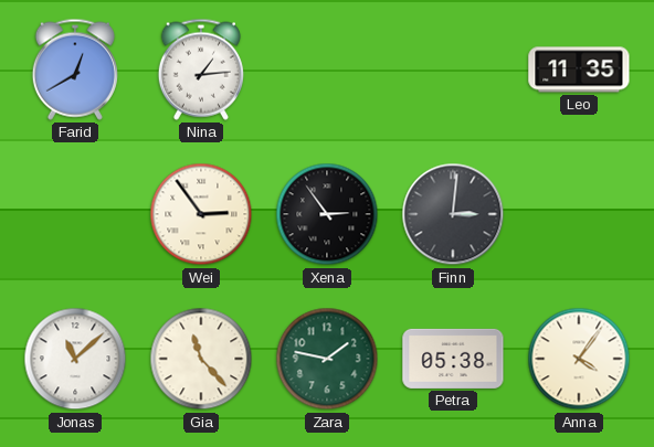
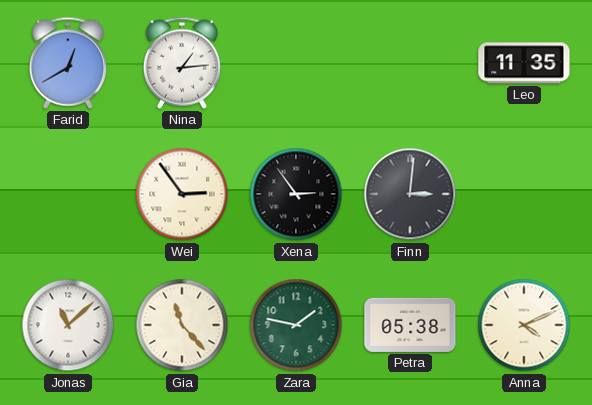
Anna: 4:06 -> 4:11 (524, 325)
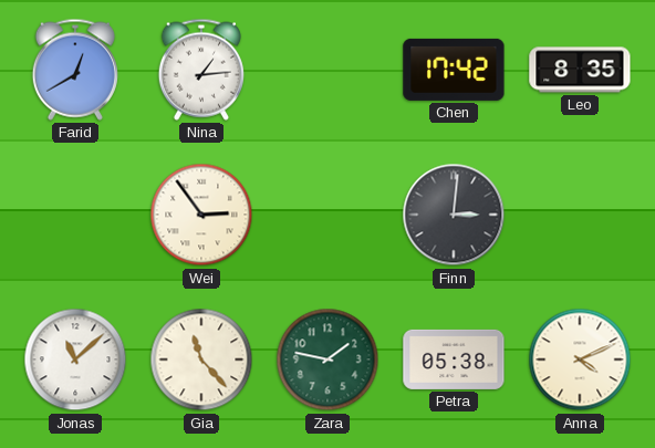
Chen: none -> 17:42 (454, 70)
Leo: 11:35 -> 8:35 (580, 70)
Xena: 2:54 -> none (296, 194)
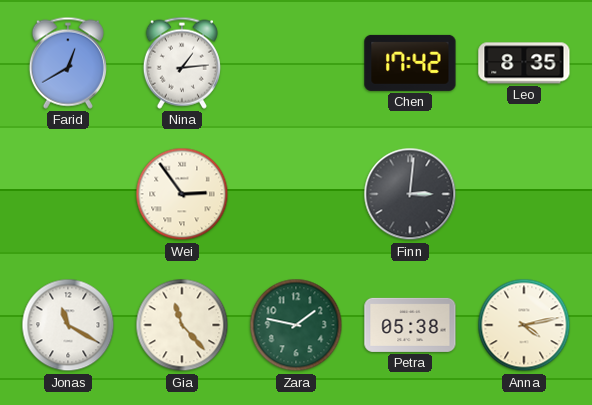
Jonas: 11:08 -> 11:20 (68, 325)
Anna: 4:11 -> 4:13 (524, 325)
